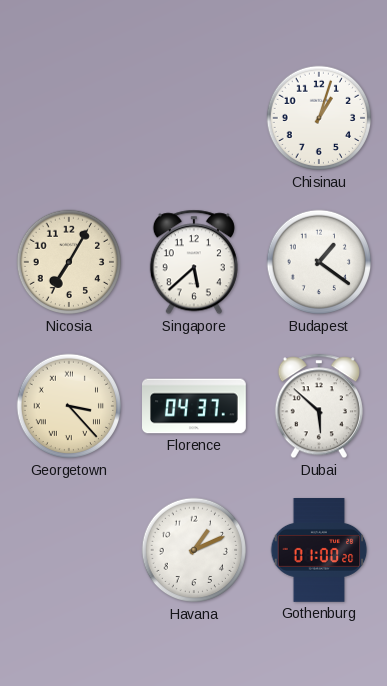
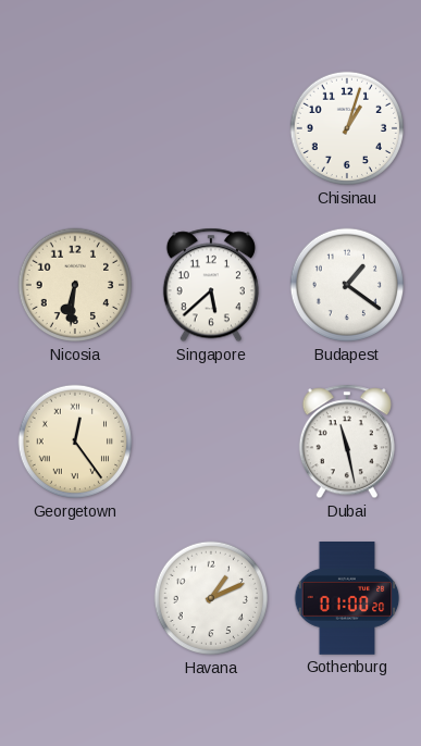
Nicosia: 7:05 -> 6:31 (75, 285)
Georgetown: 3:23 -> 12:24 (75, 442)
Florence: 04:37 -> none (194, 406)
Dubai: 5:52 -> 11:28 (347, 442)
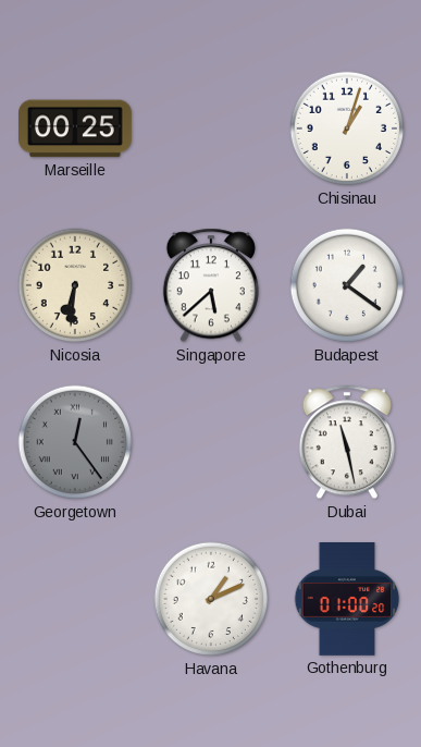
Marseille: none -> 00:25 (76, 128)
Georgetown dial: cream -> grey (75, 442)
